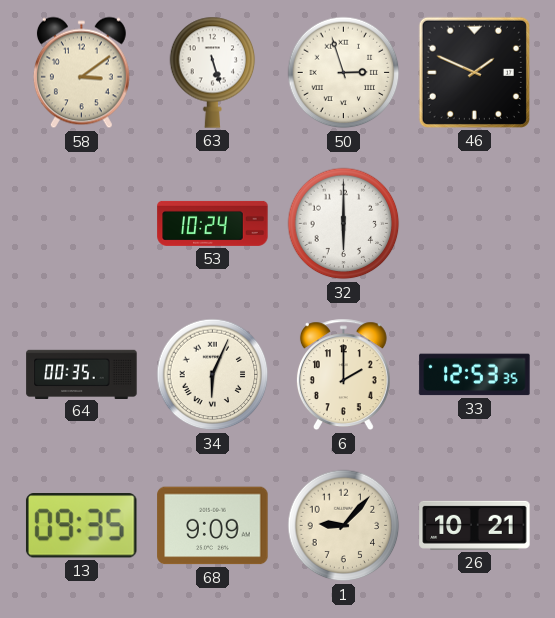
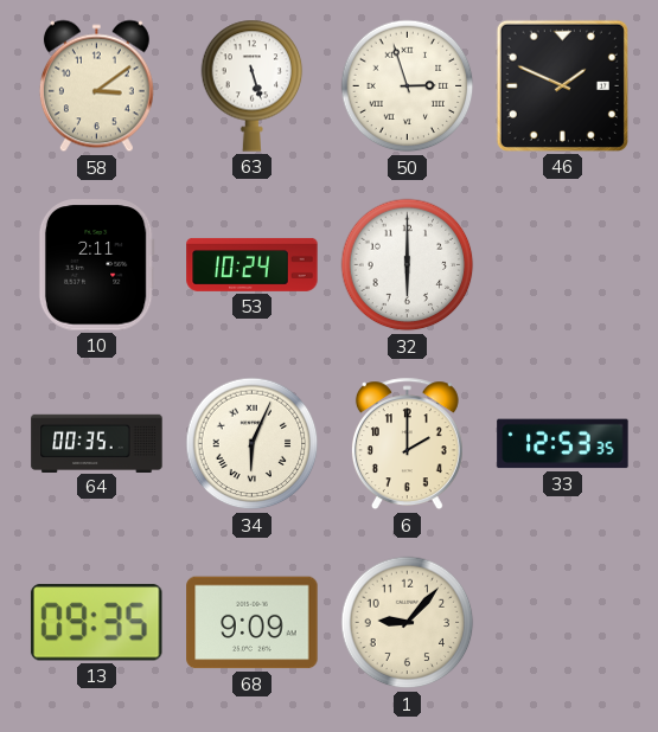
10: none -> 2:11 (96, 265)
26: 10:21 -> none (475, 525)
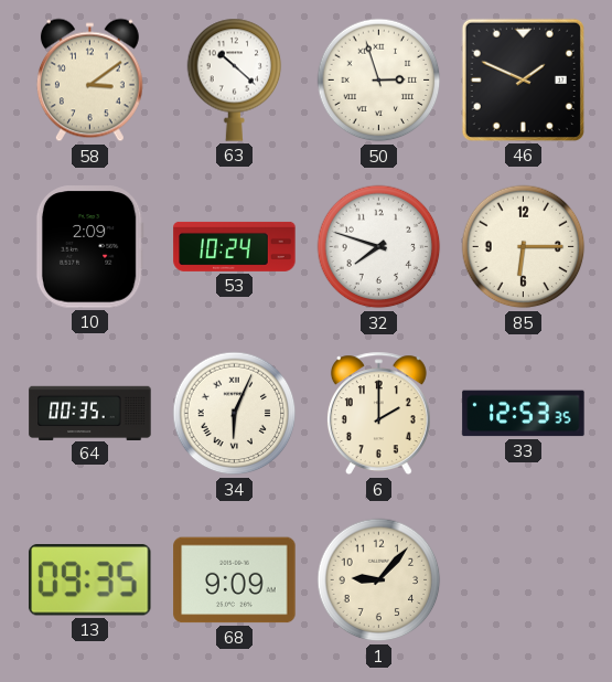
63: 5:27 -> 10:22 (235, 79)
10: 2:11 -> 2:09 (89, 247)
32: 6:00 -> 7:48 (379, 247)
85: none -> 6:15 (524, 247)
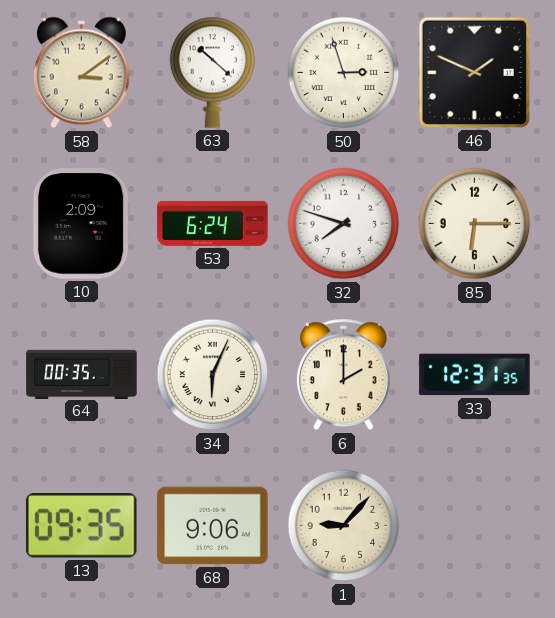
53: 10:24 -> 6:24 (213, 223)
33: 12:53 -> 12:31 (475, 375)
68: 9:09 -> 9:06 (213, 526)
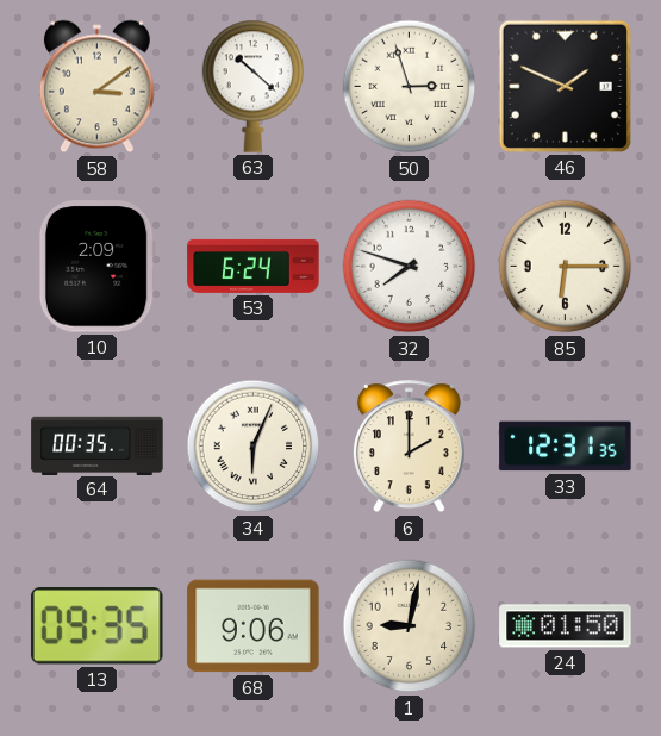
1: 9:07 -> 9:02 (410, 626)
24: none -> 01:50 (566, 626)
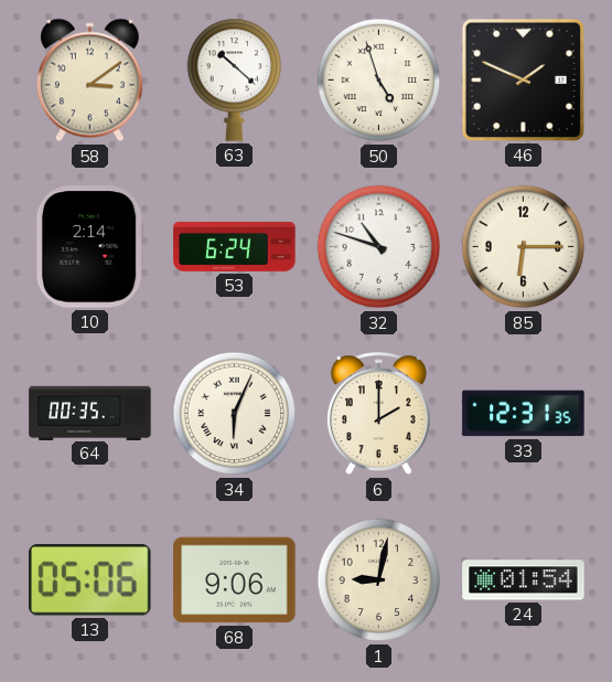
50: 2:57 -> 4:57 (379, 81)
10: 2:09 -> 2:14 (89, 247)
32: 7:48 -> 10:48 (379, 247)
13: 09:35 -> 05:06 (89, 580)
24: 01:50 -> 01:54 (524, 580)
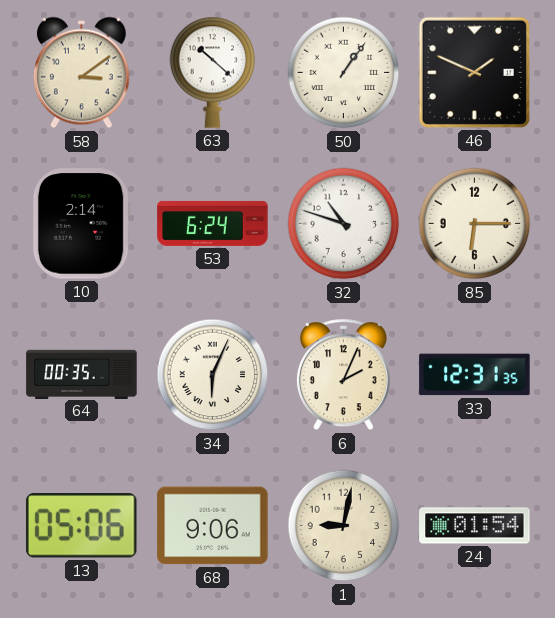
50: 4:57 -> 1:06 (344, 73)
6: 2:00 -> 2:04 (343, 375)
